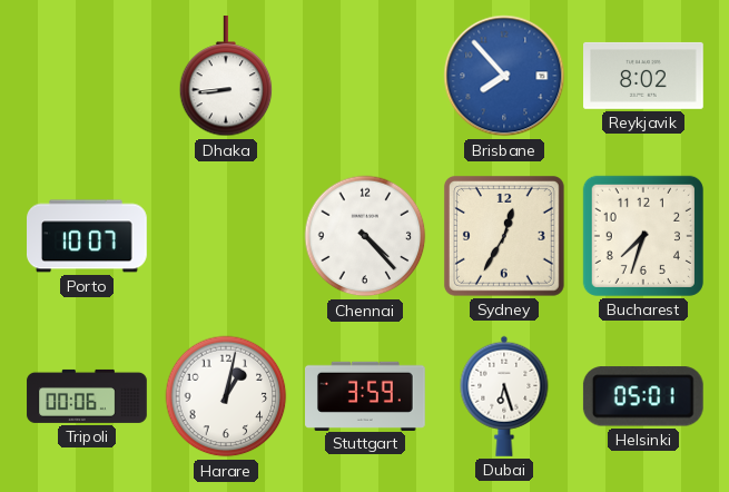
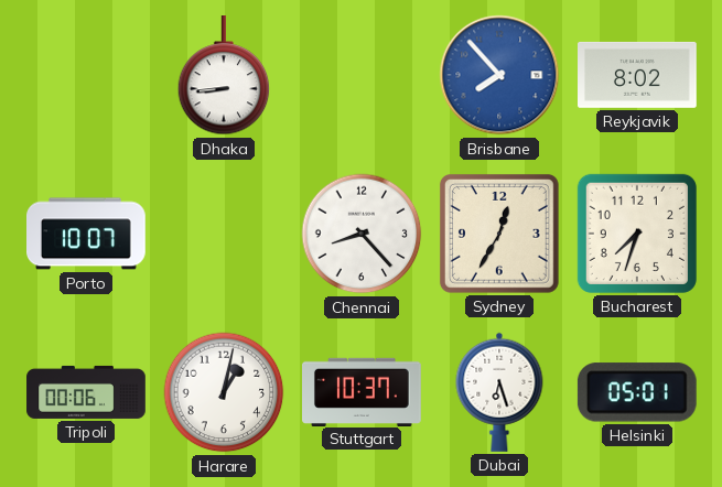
Chennai: 4:23 -> 8:23 (362, 234)
Stuttgart: 3:59 -> 10:37 (363, 391)
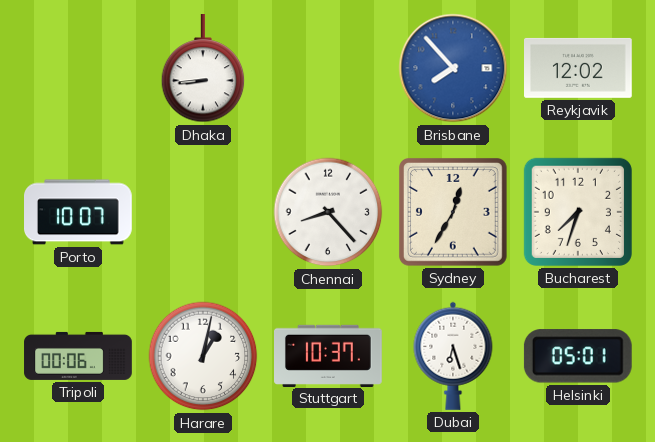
Reykjavik: 8:02 -> 12:02 (579, 68)
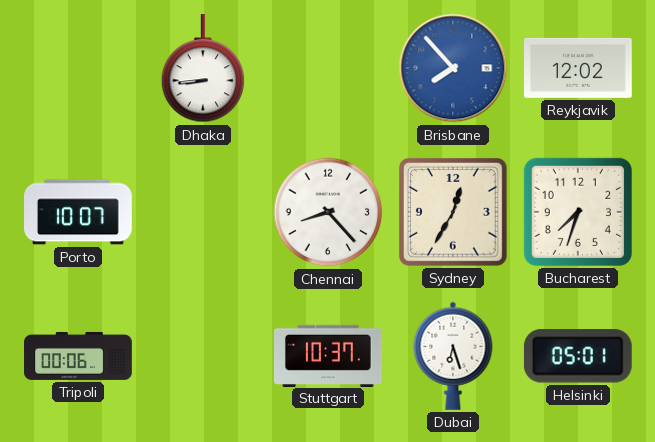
Harare: 1:02 -> none (203, 356)
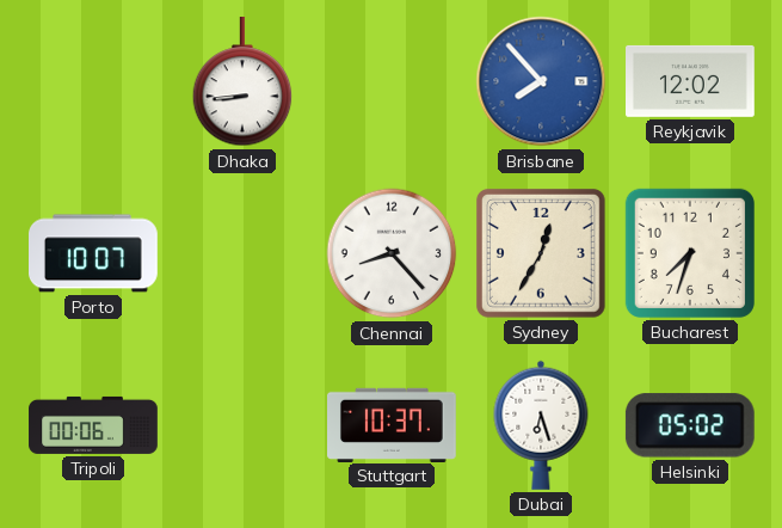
Helsinki: 05:01 -> 05:02 (690, 425)
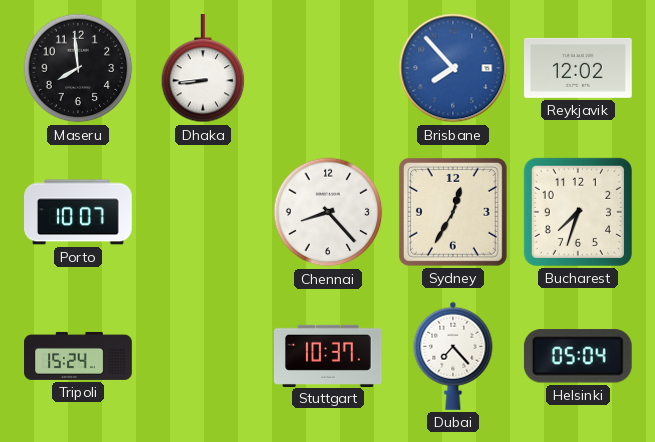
Maseru: none -> 7:59 (78, 68)
Tripoli: 00:06 -> 15:24 (78, 356)
Dubai: 6:27 -> 7:23 (453, 356)
Helsinki: 05:02 -> 05:04 (578, 356)
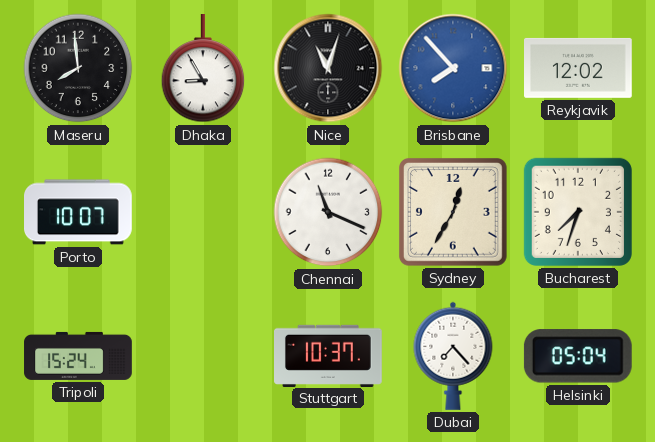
Dhaka: 8:44 -> 8:55 (203, 69)
Nice: none -> 11:03 (328, 68)
Chennai: 8:23 -> 11:19 (328, 212)
